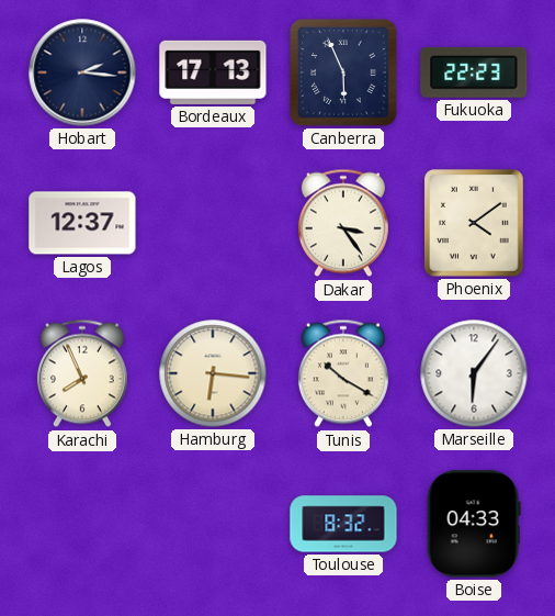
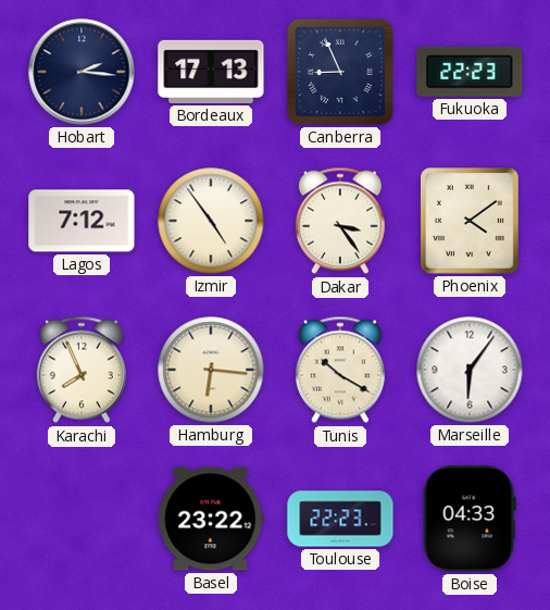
Canberra: 5:56 -> 8:56 (341, 73)
Lagos: 12:37 -> 7:12 (82, 221)
Izmir: none -> 4:54 (211, 221)
Basel: none -> 23:22 (211, 519)
Toulouse: 8:32 -> 22:23 (340, 519)
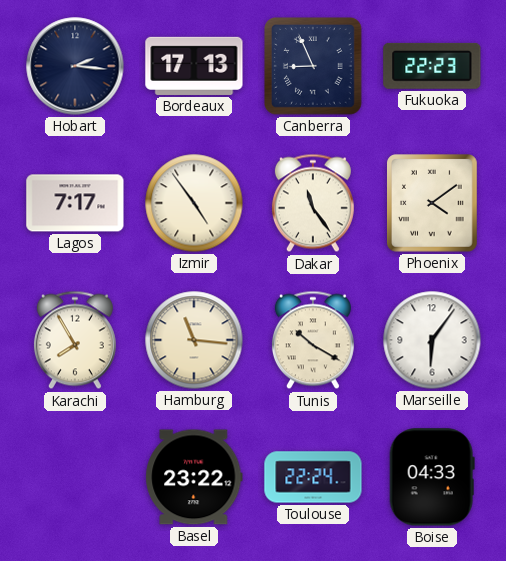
Lagos: 7:12 -> 7:17 (75, 203)
Dakar: 3:24 -> 11:24 (313, 203)
Karachi: 7:56 -> 7:55 (75, 340)
Hamburg: 6:16 -> 11:16 (194, 340)
Toulouse: 22:23 -> 22:24 (313, 477)
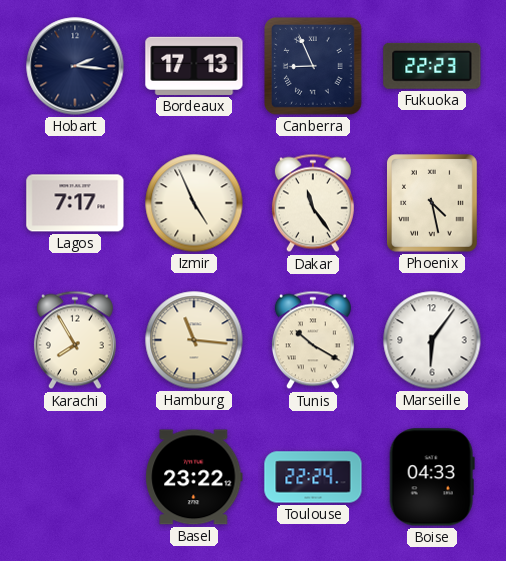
Izmir: 4:54 -> 4:56 (194, 203)
Phoenix: 4:09 -> 4:28 (433, 204)
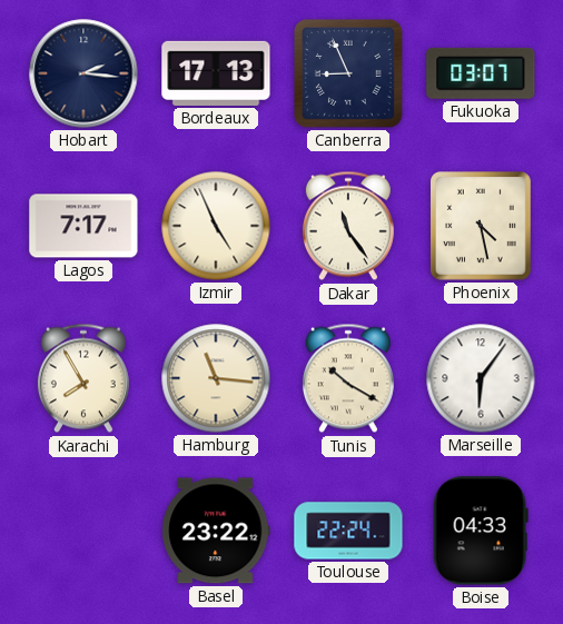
Fukuoka: 22:23 -> 03:07 (481, 73)
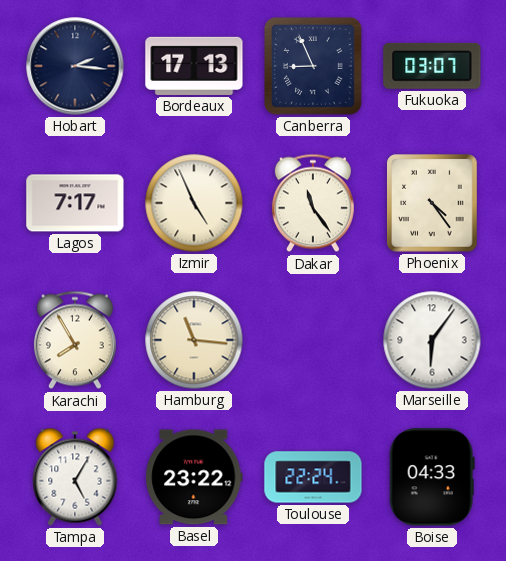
Phoenix: 4:28 -> 4:24 (433, 204)
Tunis: 10:20 -> none (348, 378)
Tampa: none -> 5:05 (75, 477)
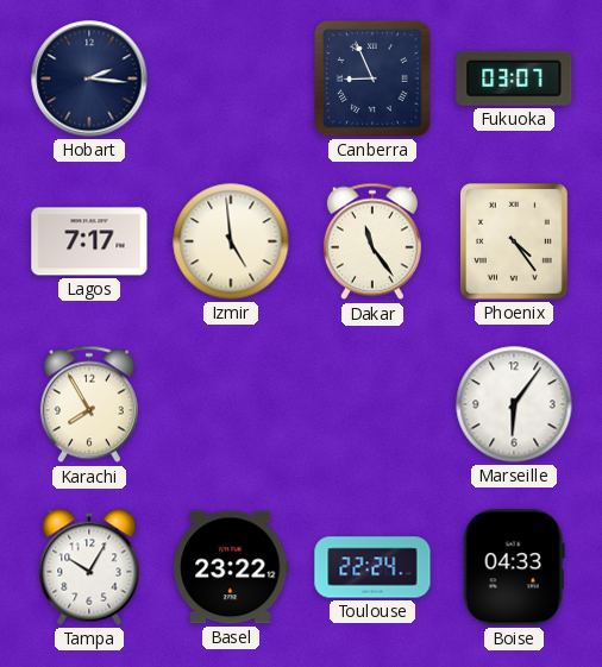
Bordeaux: 17:13 -> none (194, 66)
Izmir: 4:56 -> 4:59 (231, 241)
Hamburg: 11:16 -> none (194, 340)
Tampa: 5:05 -> 10:05 (89, 567)
